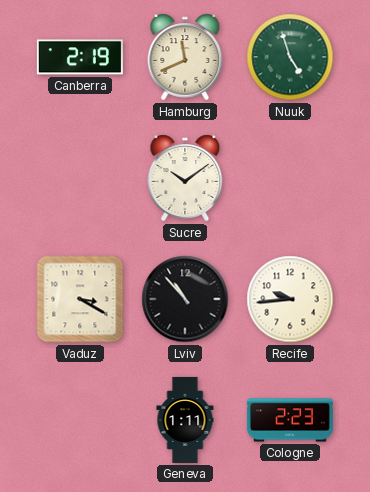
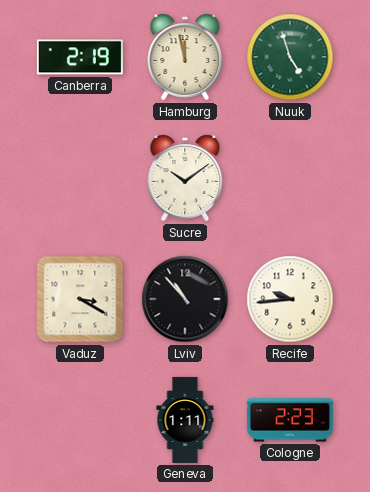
Hamburg: 11:41 -> 11:58 (185, 57)
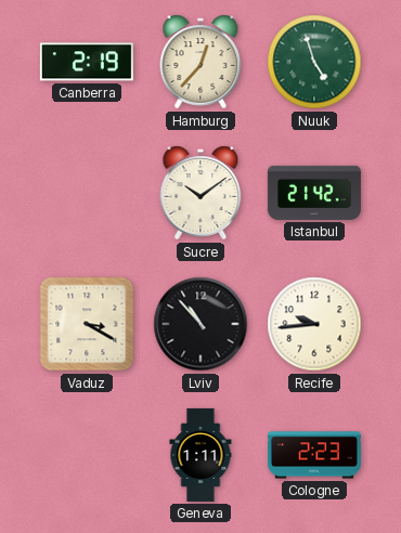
Hamburg: 11:58 -> 12:37 (200, 62)
Istanbul: none -> 21:42 (314, 193)
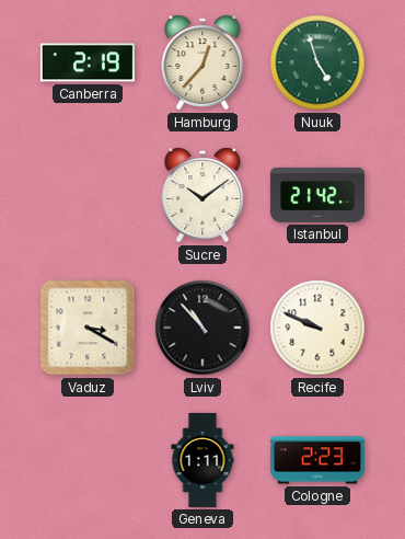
Recife: 9:44 -> 9:49 (317, 328)
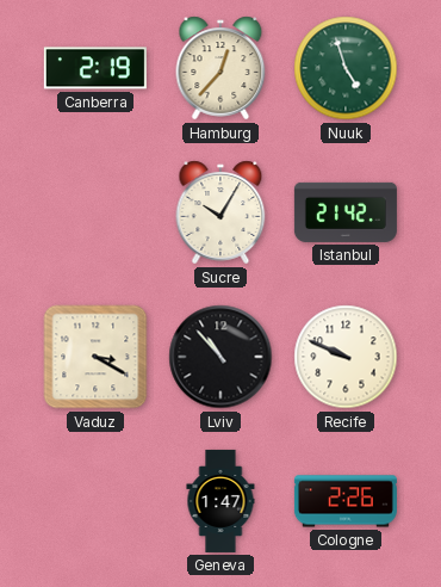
Sucre: 10:09 -> 10:05 (220, 212)
Geneva: 1:11 -> 1:47 (220, 501)
Cologne: 2:23 -> 2:26 (346, 501)
